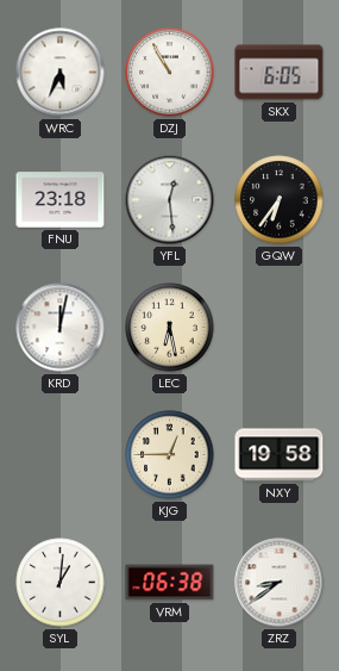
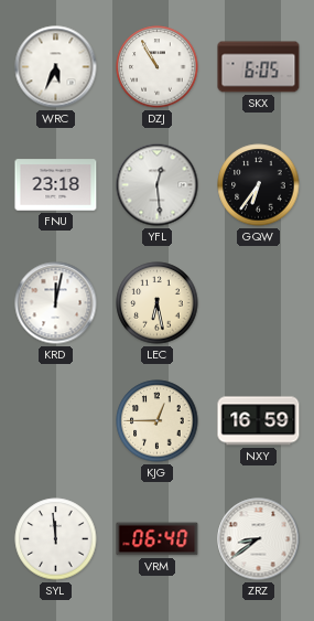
NXY: 19:58 -> 16:59 (259, 421)
SYL: 1:01 -> 11:59 (56, 539)
VRM: 06:38 -> 06:40 (158, 539)
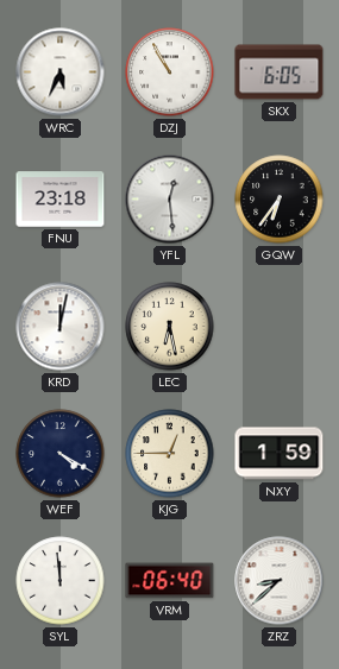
WEF: none -> 4:20 (61, 454)
NXY: 16:59 -> 1:59 (280, 454)
ZRZ: 8:39 -> 8:38 (280, 581)
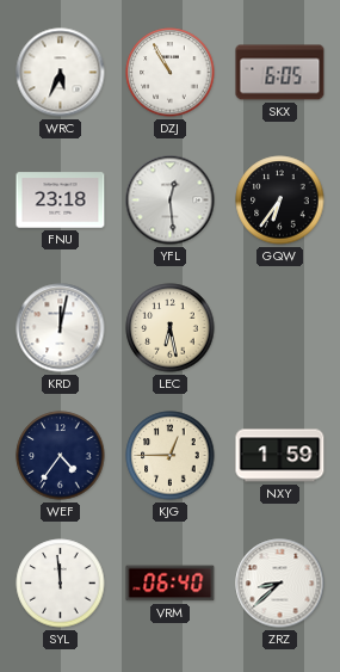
WEF: 4:20 -> 4:36 (61, 456)
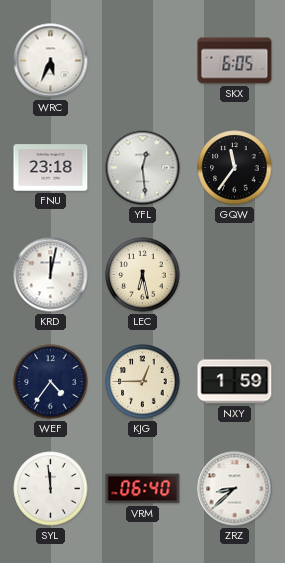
DZJ: 10:55 -> none (171, 73)
GQW: 6:36 -> 11:36 (235, 168)
